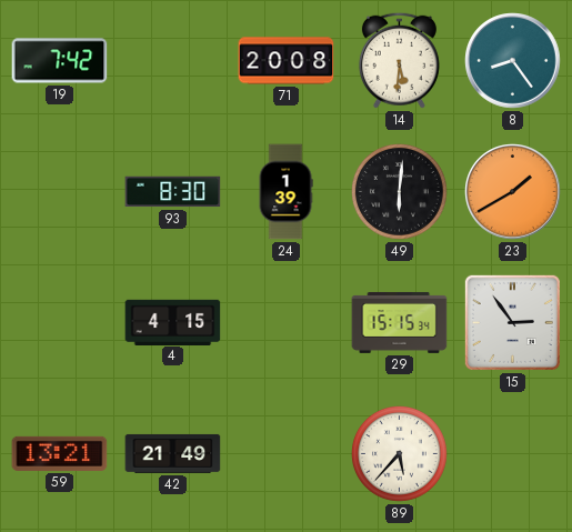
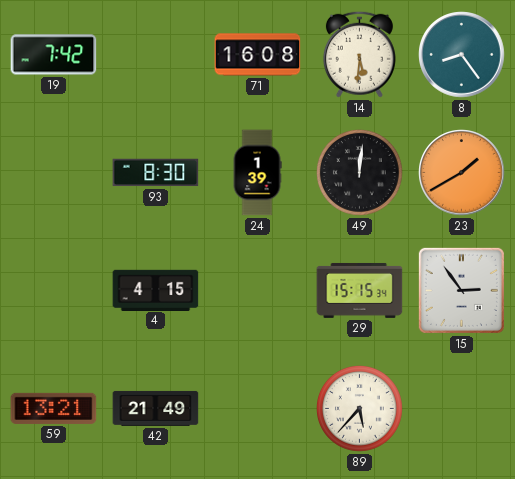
71: 20:08 -> 16:08 (258, 55)
49: 6:01 -> 12:01 (360, 173)
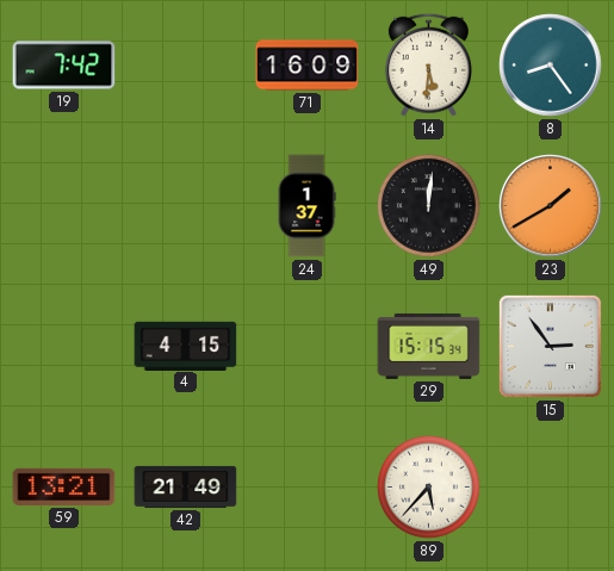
71: 16:08 -> 16:09 (308, 66)
93: 8:30 -> none (156, 173)
24: 1:39 -> 1:37 (306, 206)
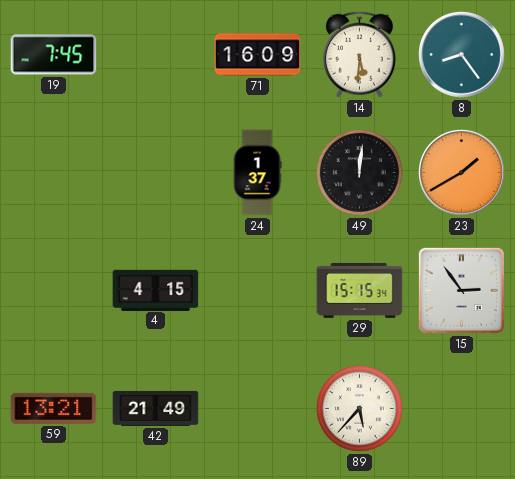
19: 7:42 -> 7:45 (54, 55)
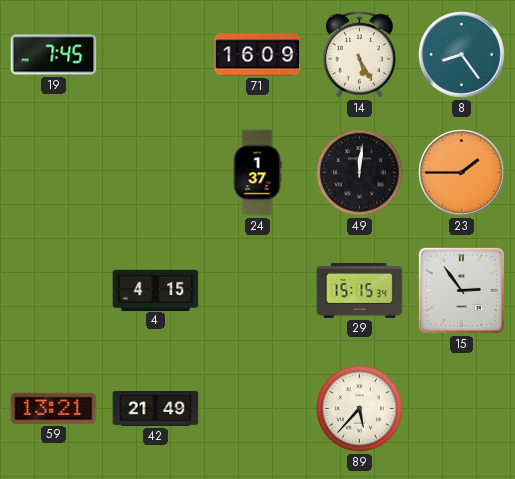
14: 5:31 -> 5:25 (359, 54)
23: 1:40 -> 1:45 (462, 173)
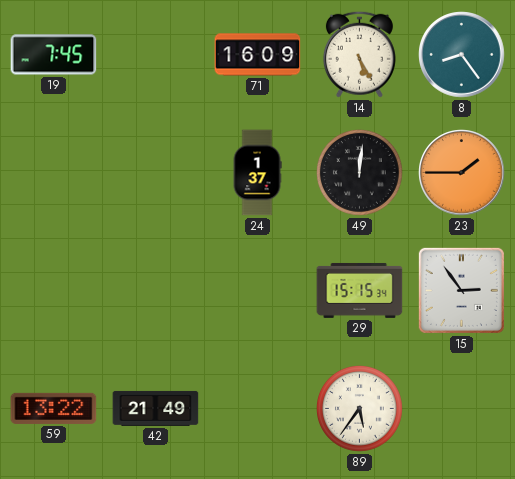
4: 4:15 -> none (156, 290)
59: 13:21 -> 13:22 (54, 408)
89: 5:37 -> 5:36 (360, 409)
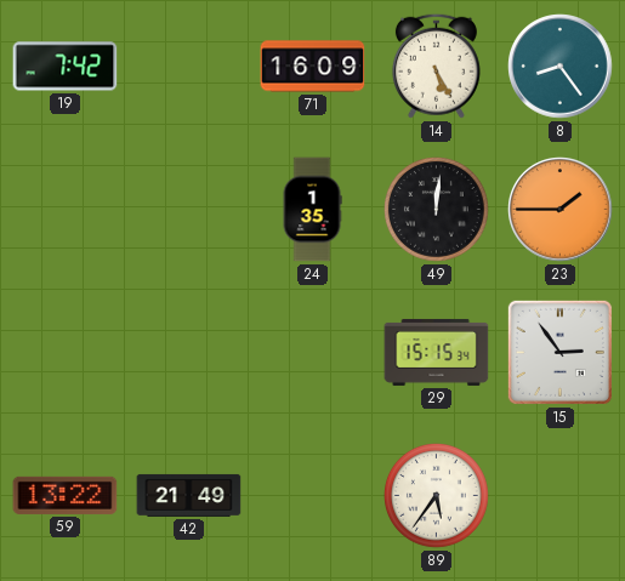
19: 7:45 -> 7:42 (66, 67)
24: 1:37 -> 1:35 (312, 210)
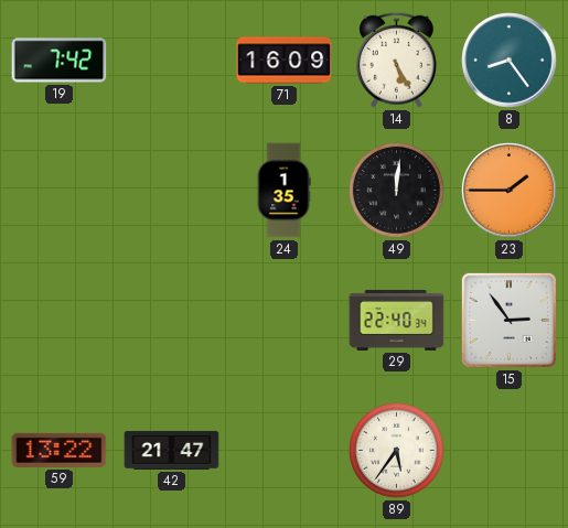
29: 15:15 -> 22:40 (397, 320)
42: 21:49 -> 21:47 (172, 450)
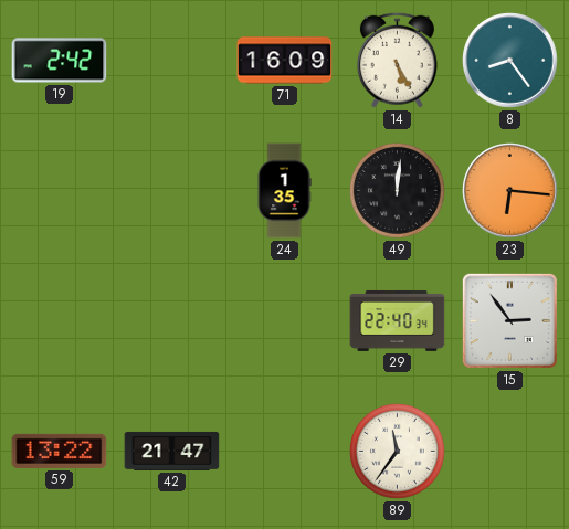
19: 7:42 -> 2:42 (60, 61)
23: 1:45 -> 6:16 (510, 191)
89: 5:36 -> 11:36 (398, 452)
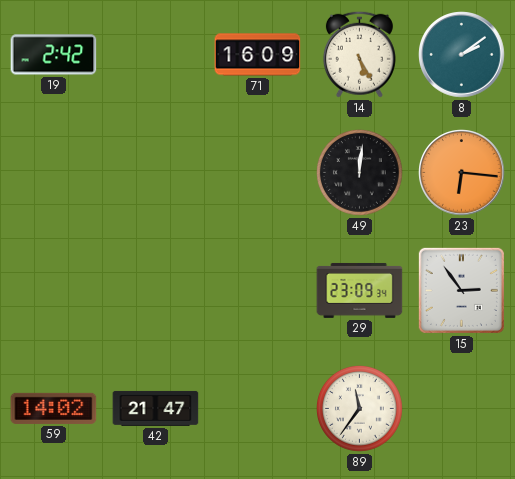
8: 8:24 -> 2:09 (462, 55)
24: 1:35 -> none (284, 191)
29: 22:40 -> 23:09 (360, 290)
59: 13:22 -> 14:02 (54, 408)
